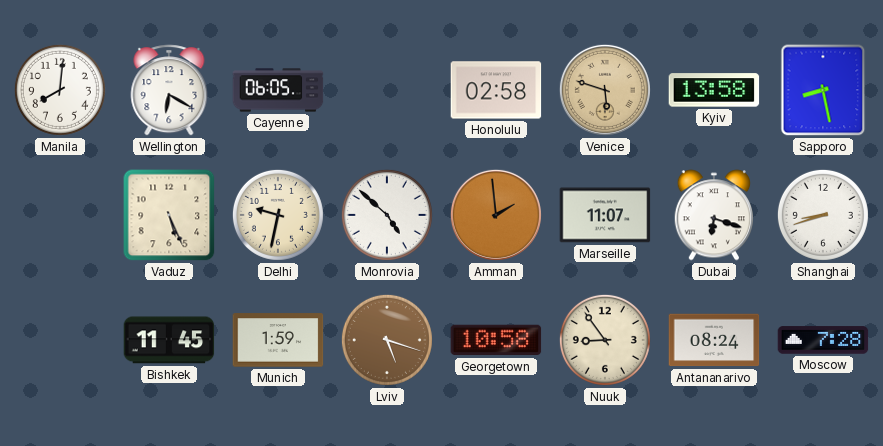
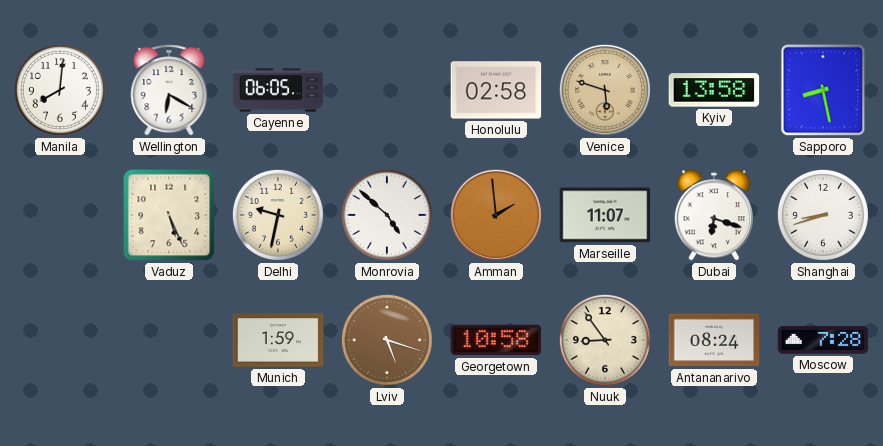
Bishkek: 11:45 -> none (169, 340)
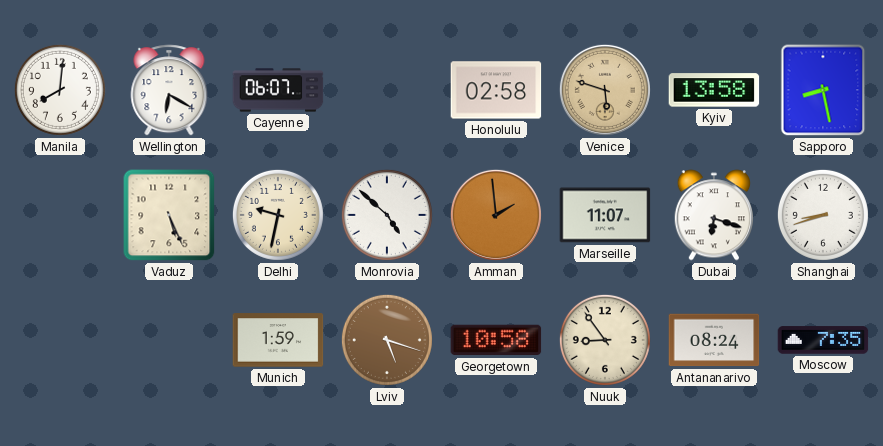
Cayenne: 06:05 -> 06:07 (278, 90)
Moscow: 7:28 -> 7:35 (823, 340)
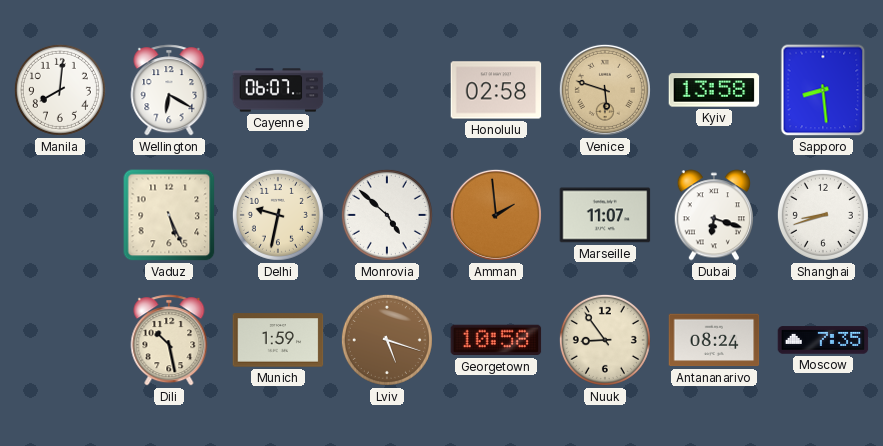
Sapporo: 8:28 -> 8:29 (823, 90)
Dili: none -> 10:28 (169, 340)
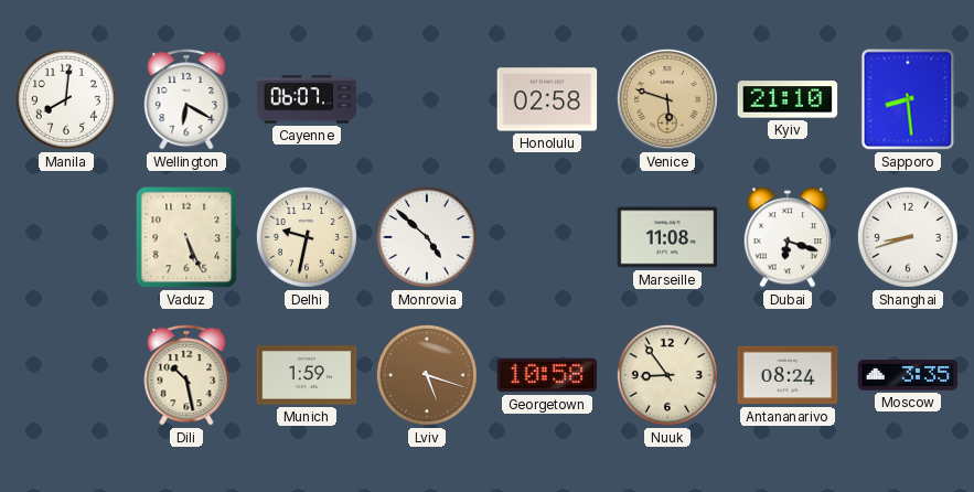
Kyiv: 13:58 -> 21:10 (788, 99)
Amman: 1:59 -> none (496, 215)
Marseille: 11:07 -> 11:08 (667, 237)
Moscow: 7:35 -> 3:35 (908, 375)
